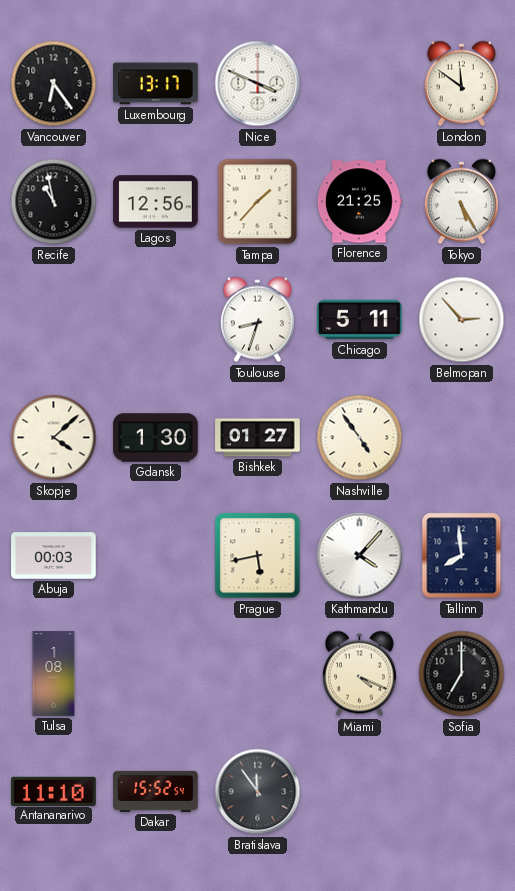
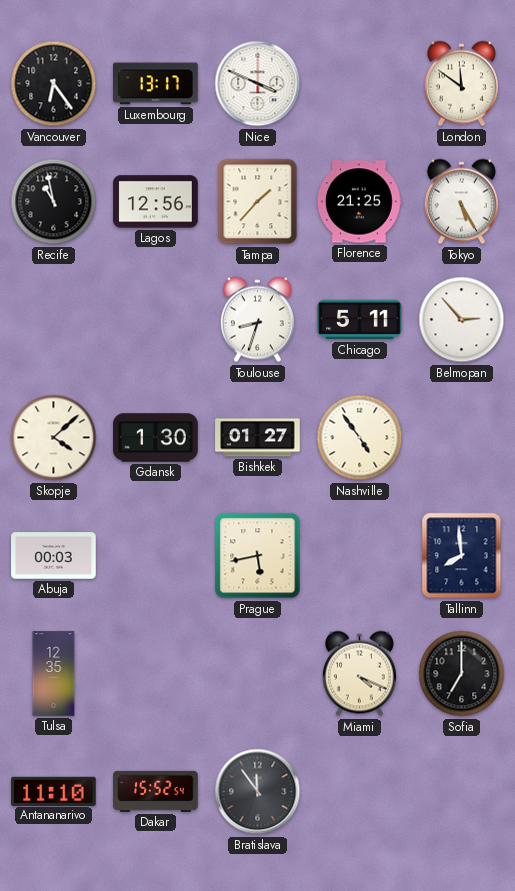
Kathmandu: 4:07 -> none (360, 556)
Tulsa: 1:08 -> 12:35 (54, 674)
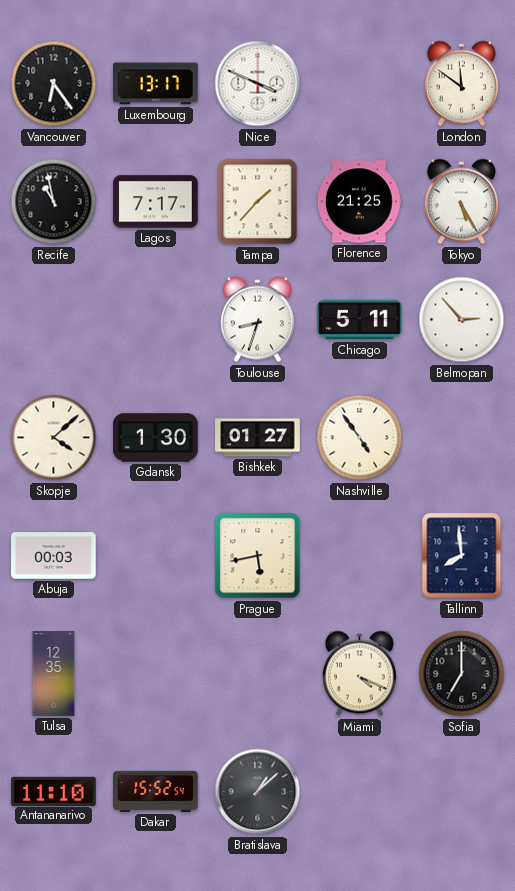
Lagos: 12:56 -> 7:17 (156, 202)
Bratislava: 11:54 -> 1:08 (258, 792)
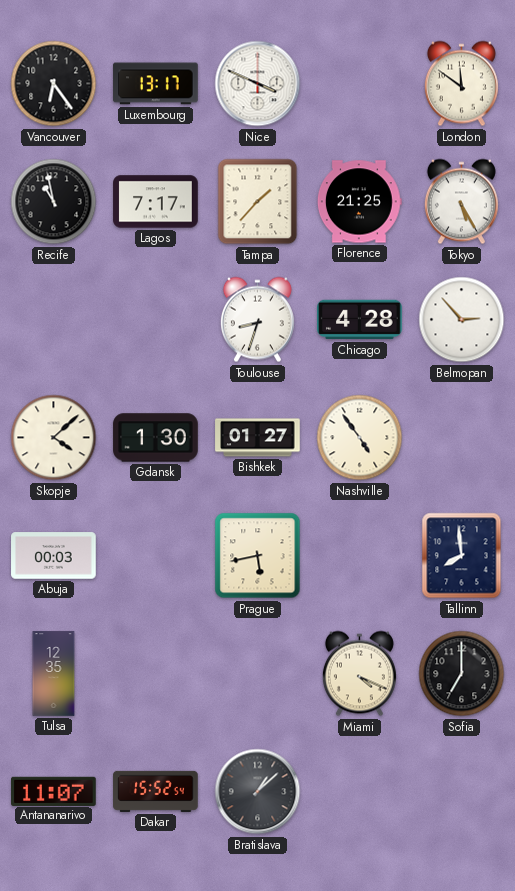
Chicago: 5:11 -> 4:28 (360, 320)
Antananarivo: 11:10 -> 11:07 (54, 791)
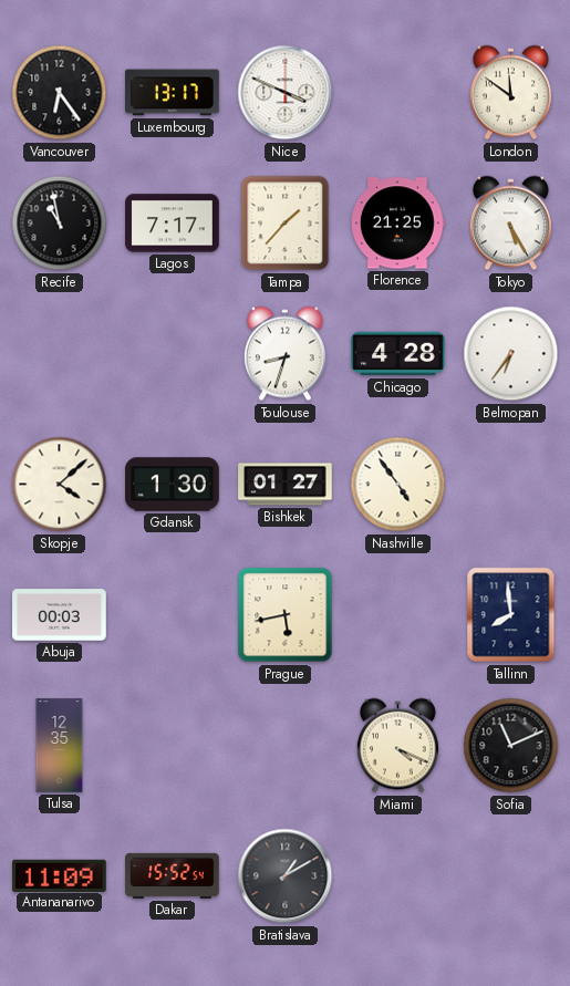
Belmopan: 2:53 -> 6:36 (511, 354)
Sofia: 7:00 -> 11:11 (511, 746)
Antananarivo: 11:07 -> 11:09 (60, 875)
Bratislava: 1:08 -> 1:10 (286, 876)
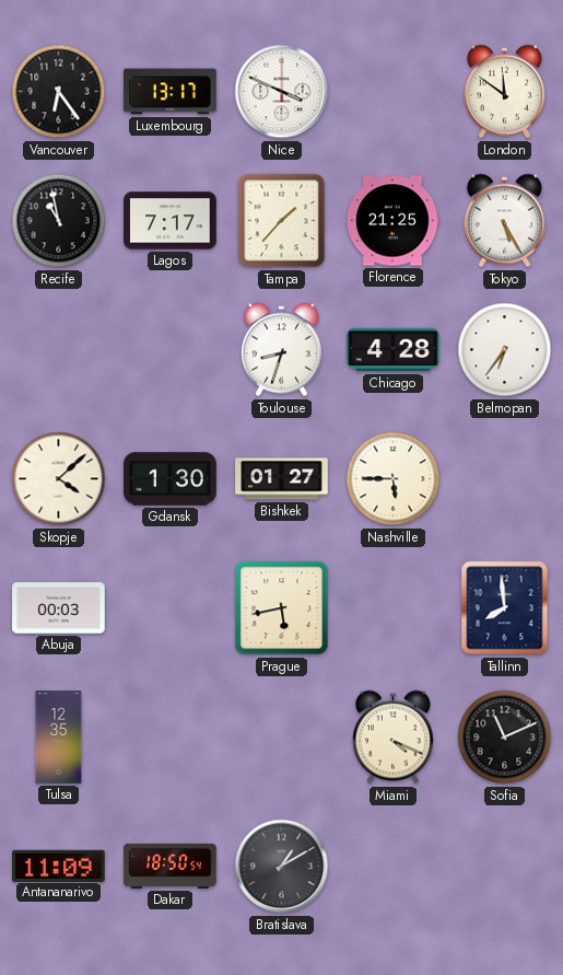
Nashville: 4:54 -> 5:45 (394, 479)
Dakar: 15:52 -> 18:50 (171, 866)
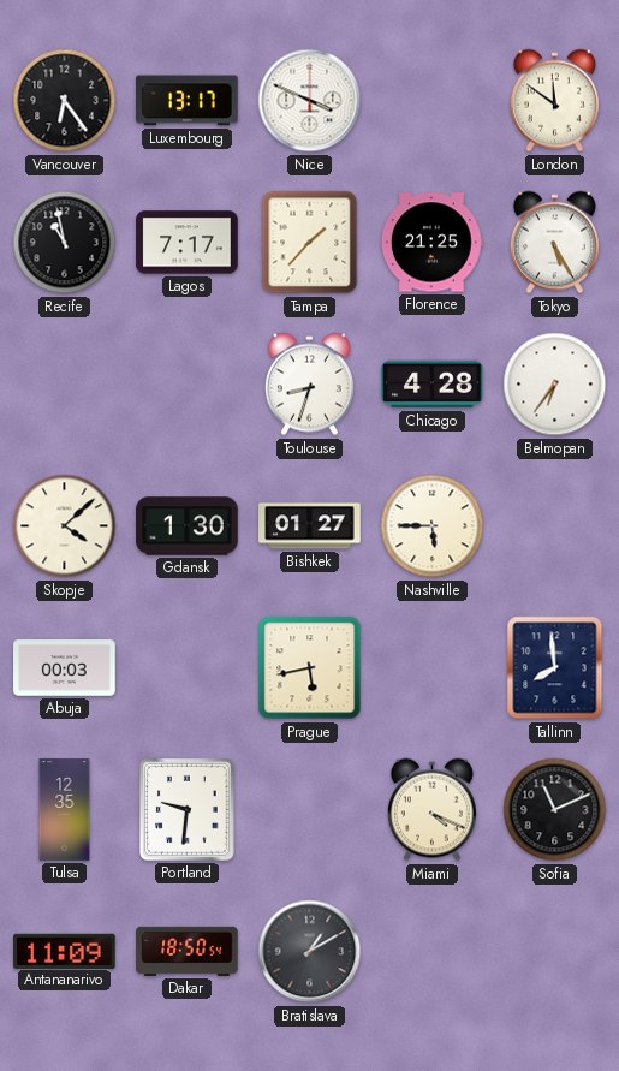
Portland: none -> 9:31 (188, 810)
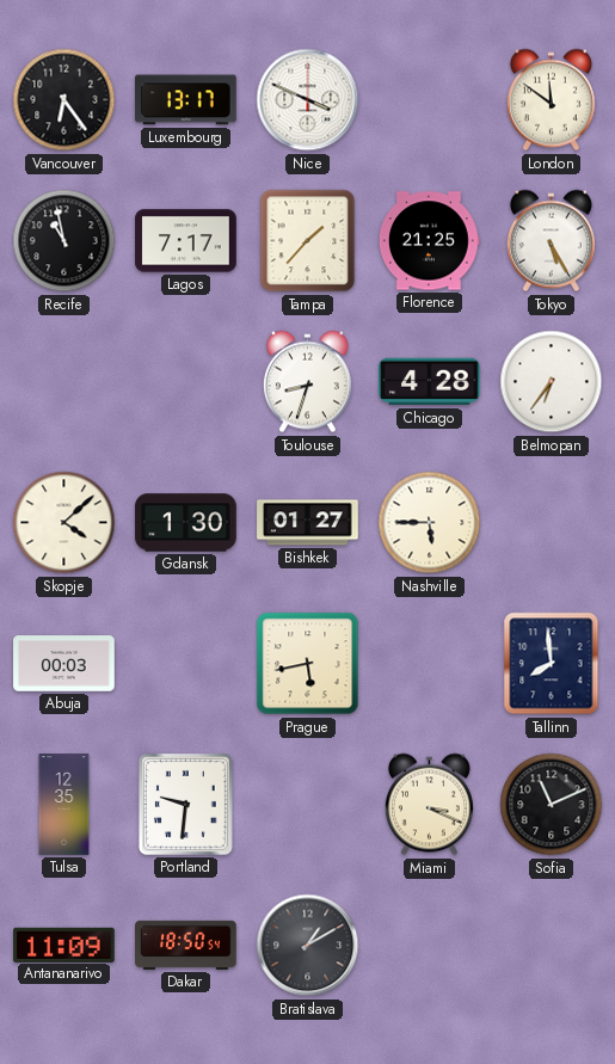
Miami: 4:19 -> 3:19 (429, 805)
